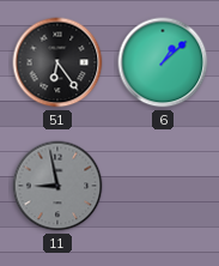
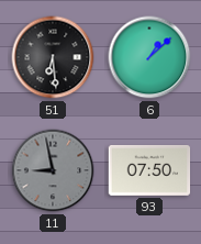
51: 6:24 -> 6:29 (53, 57)
93: none -> 07:50 (149, 170)
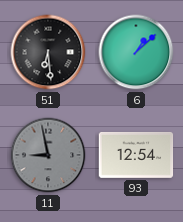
93: 07:50 -> 12:54 (136, 155)
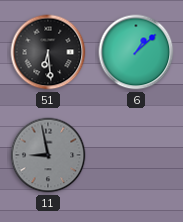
93: 12:54 -> none (136, 155)
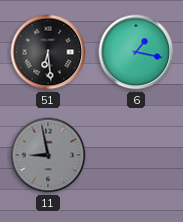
6: 1:08 -> 1:17 (136, 52)
